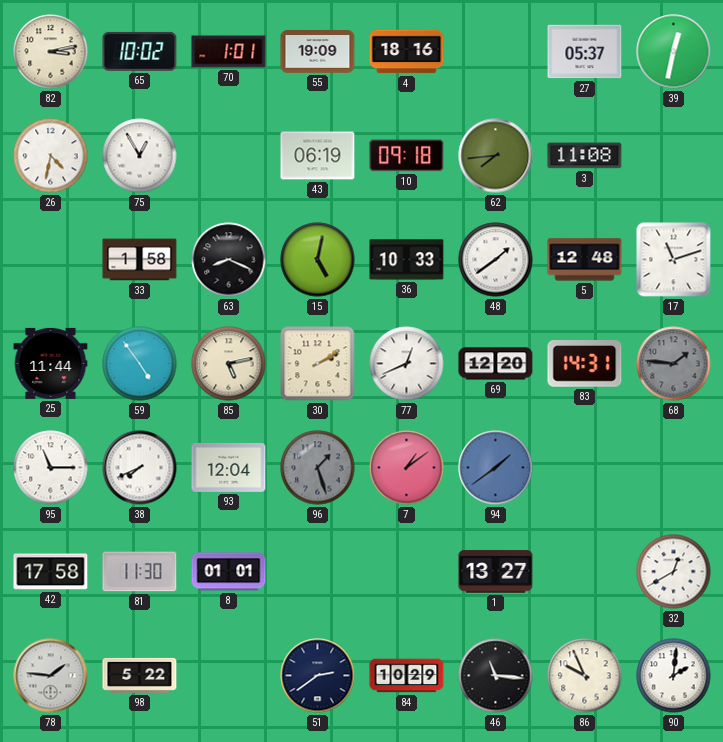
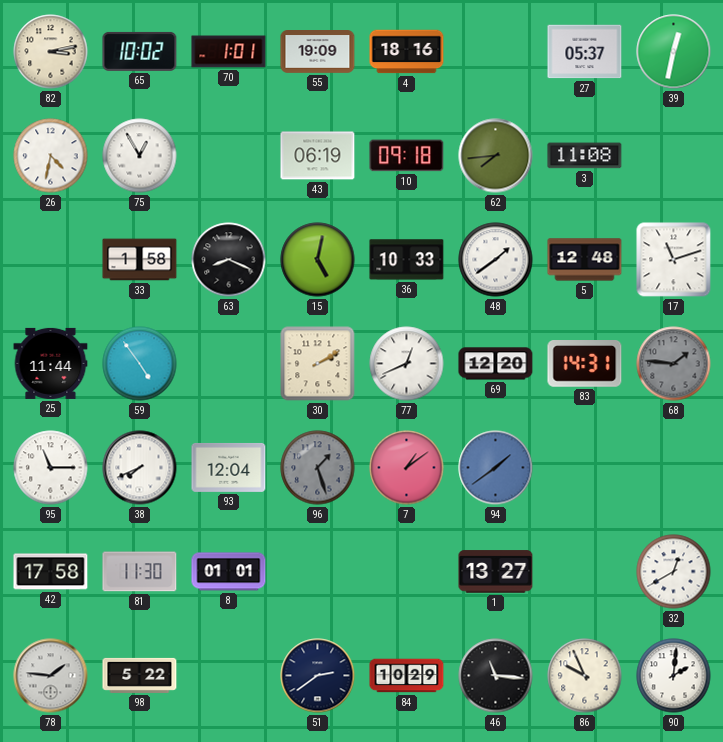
85: 5:13 -> none (229, 364)
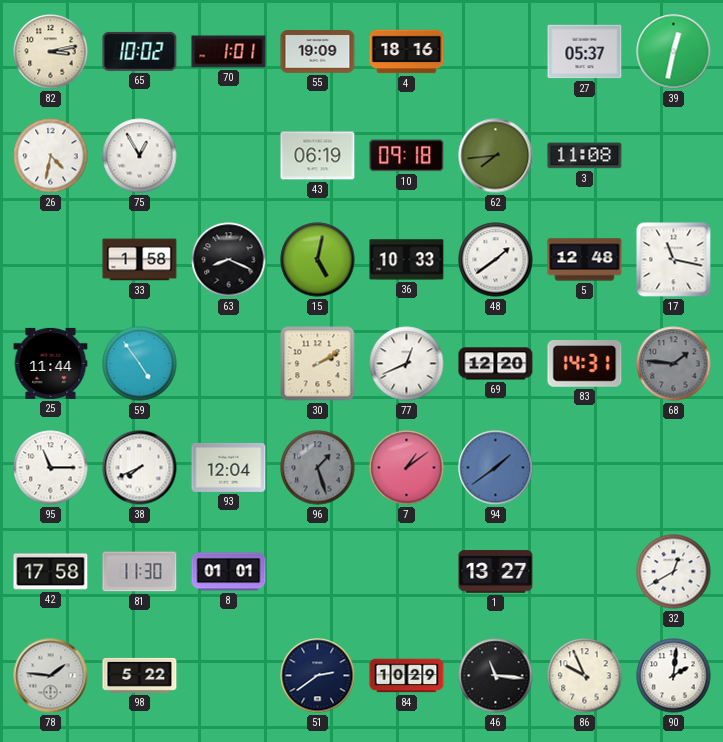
17: 11:12 -> 11:17 (674, 260)
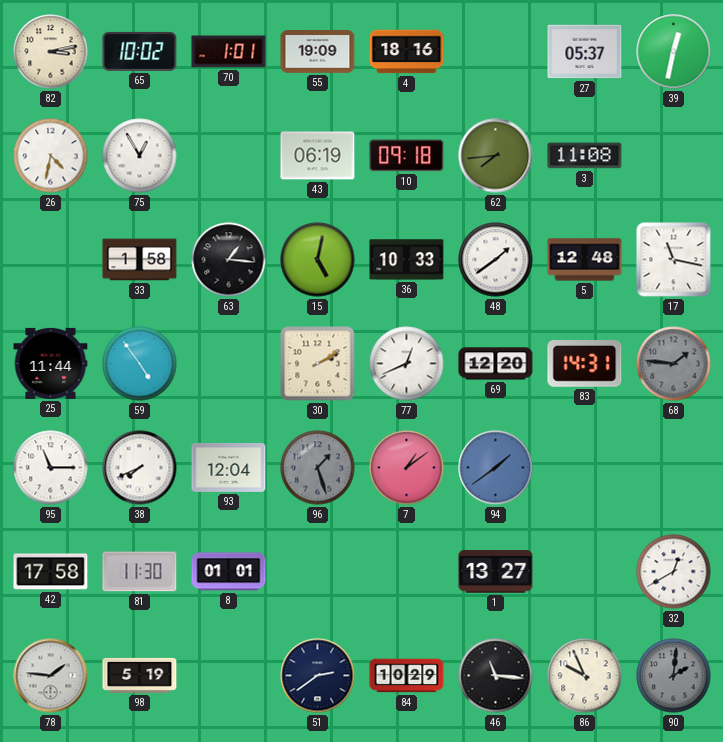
63: 8:19 -> 1:16 (229, 260)
98: 5:22 -> 5:19 (140, 675)
90 dial: white -> grey (674, 676)
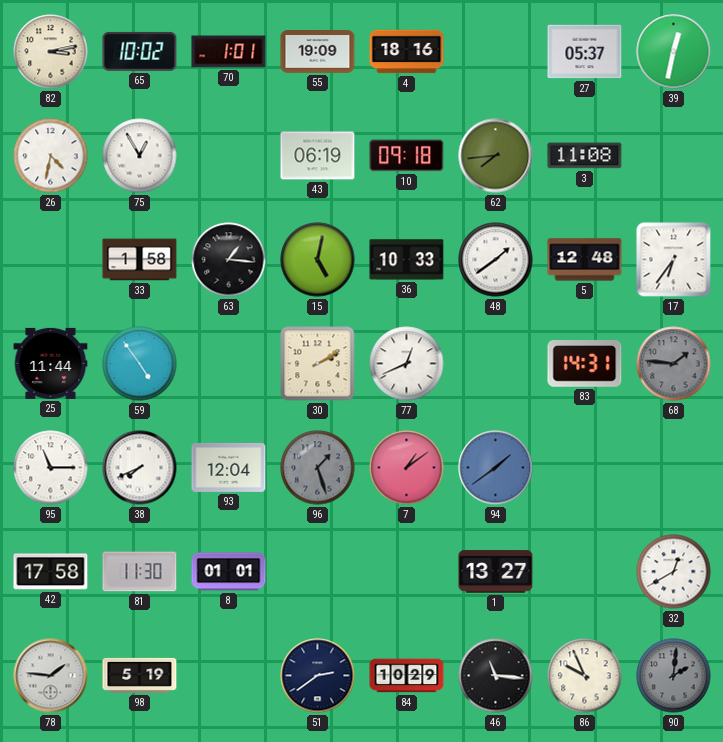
17: 11:17 -> 6:36 (674, 260)
69: 12:20 -> none (496, 364)
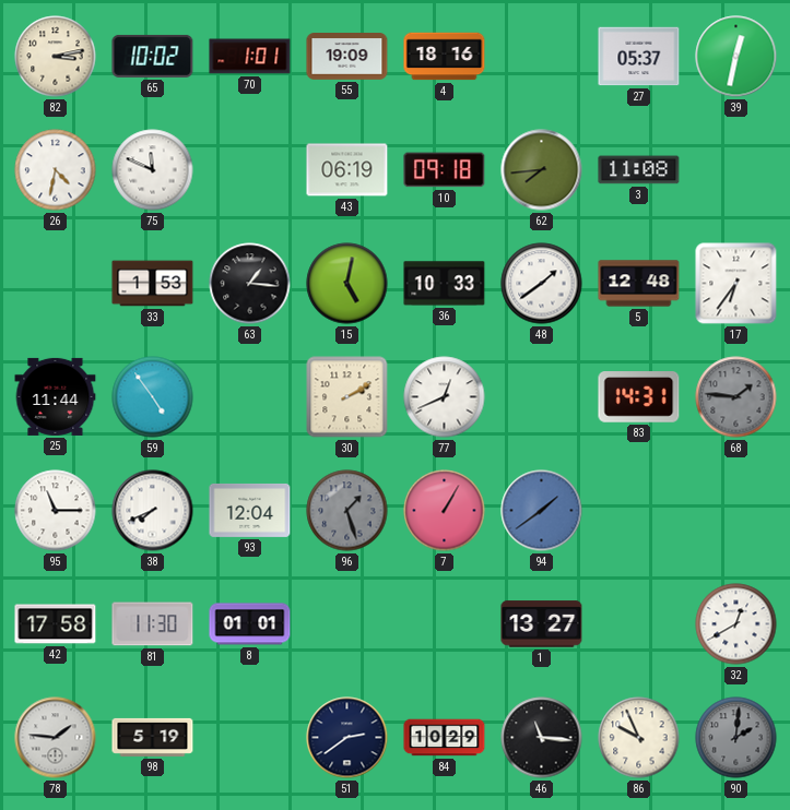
75: 12:55 -> 11:49 (153, 170)
33: 1:58 -> 1:53 (153, 284)
7: 1:09 -> 1:05 (445, 511)
